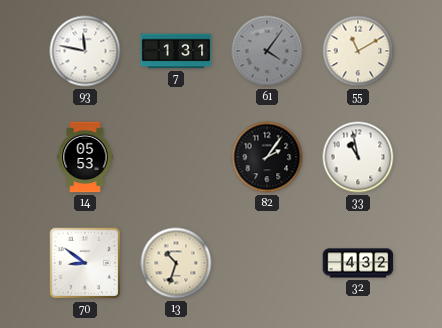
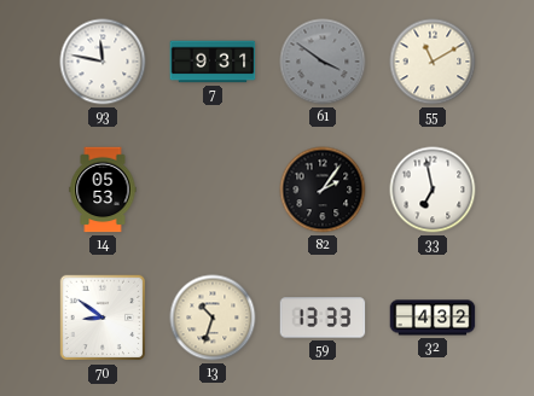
7: 1:31 -> 9:31 (213, 62)
61: 4:06 -> 3:51 (323, 62)
33: 10:58 -> 6:58 (433, 190)
59: none -> 13:33 (323, 318)
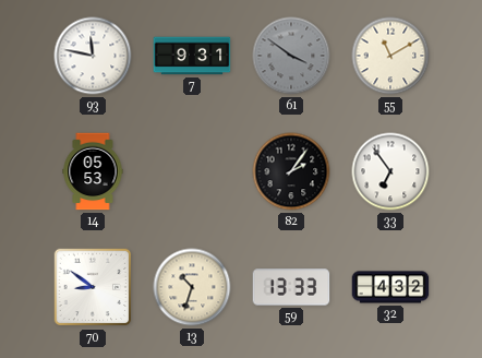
33: 6:58 -> 6:54 (390, 171)
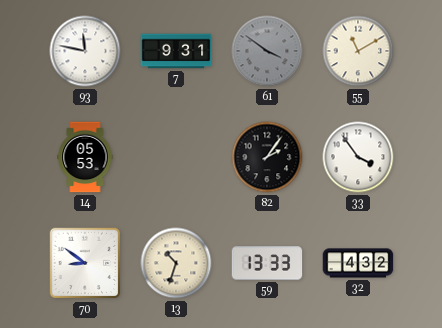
33: 6:54 -> 3:54 (358, 157)
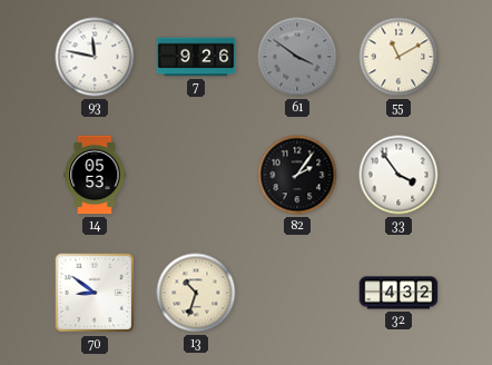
7: 9:31 -> 9:26 (196, 57)
59: 13:33 -> none (267, 263)
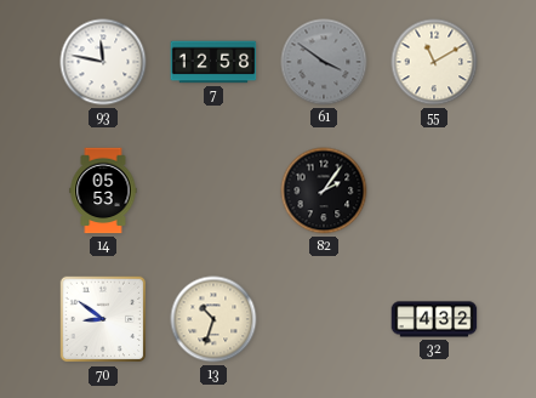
7: 9:26 -> 12:58 (213, 62)
33: 3:54 -> none (398, 175)
